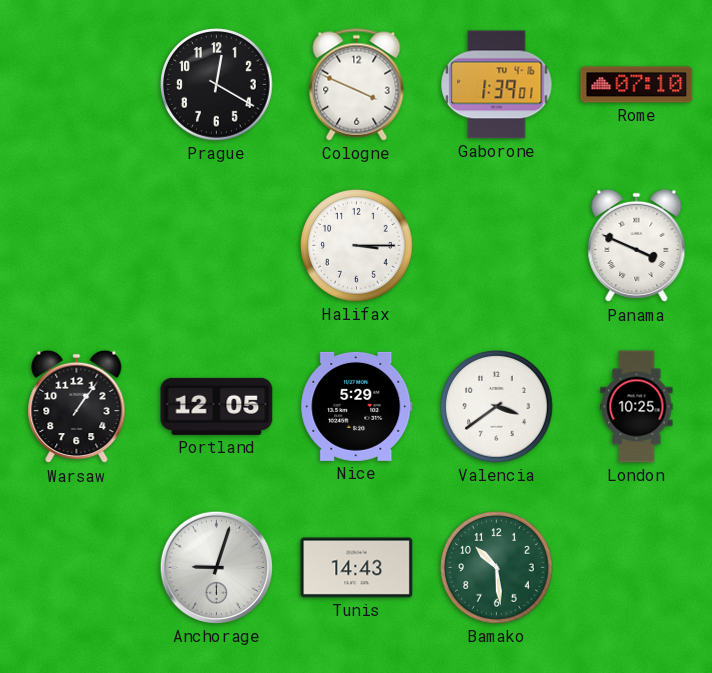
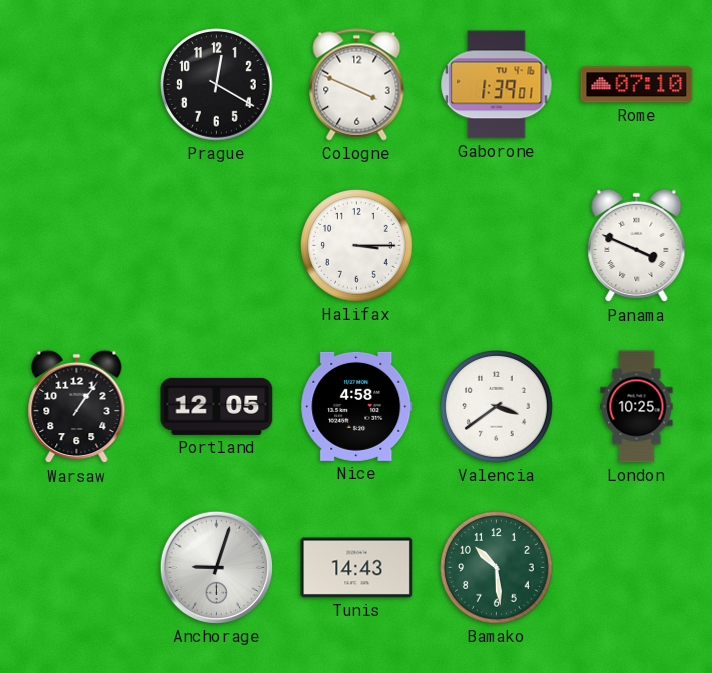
Nice: 5:29 -> 4:58 (357, 406)
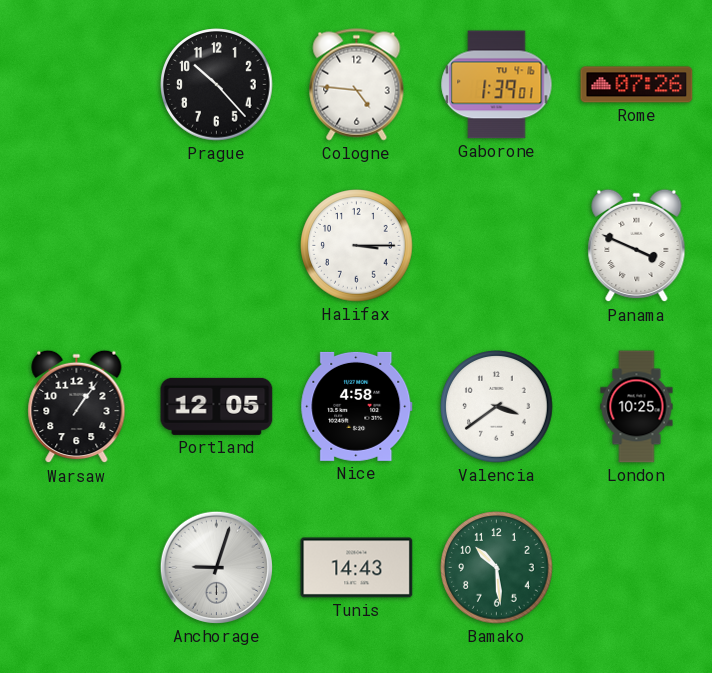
Prague: 12:20 -> 10:23 (217, 85)
Cologne: 3:49 -> 4:46 (357, 85)
Rome: 07:10 -> 07:26 (637, 85)
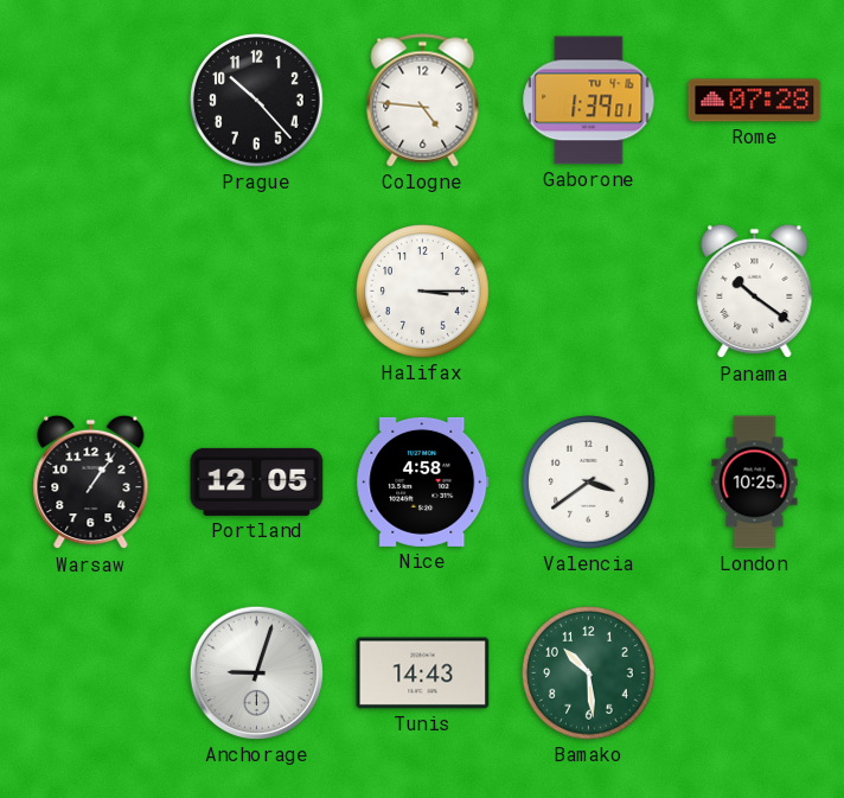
Rome: 07:26 -> 07:28 (755, 101)
Panama: 3:49 -> 10:21 (755, 292)
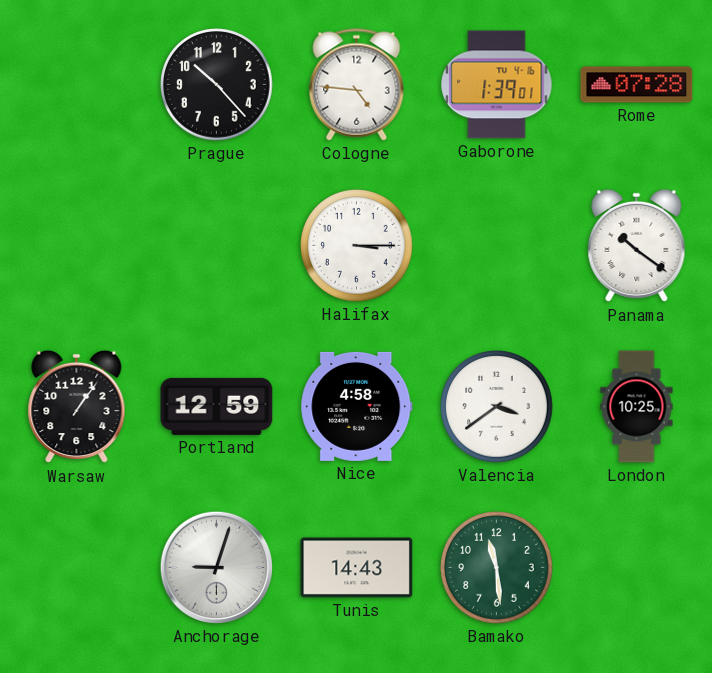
Portland: 12:05 -> 12:59 (217, 406)
Bamako: 10:29 -> 11:29 (497, 568)
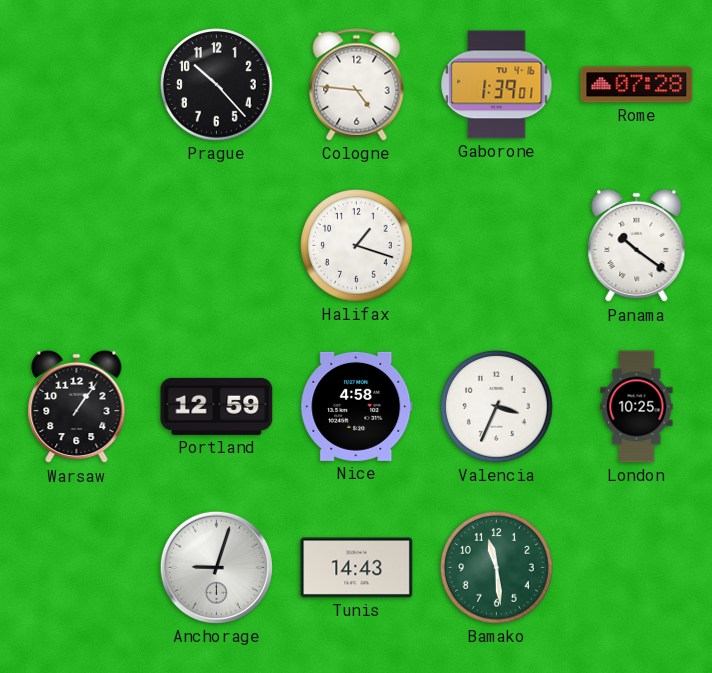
Halifax: 3:15 -> 1:18 (357, 246)
Valencia: 3:39 -> 3:34 (497, 407)
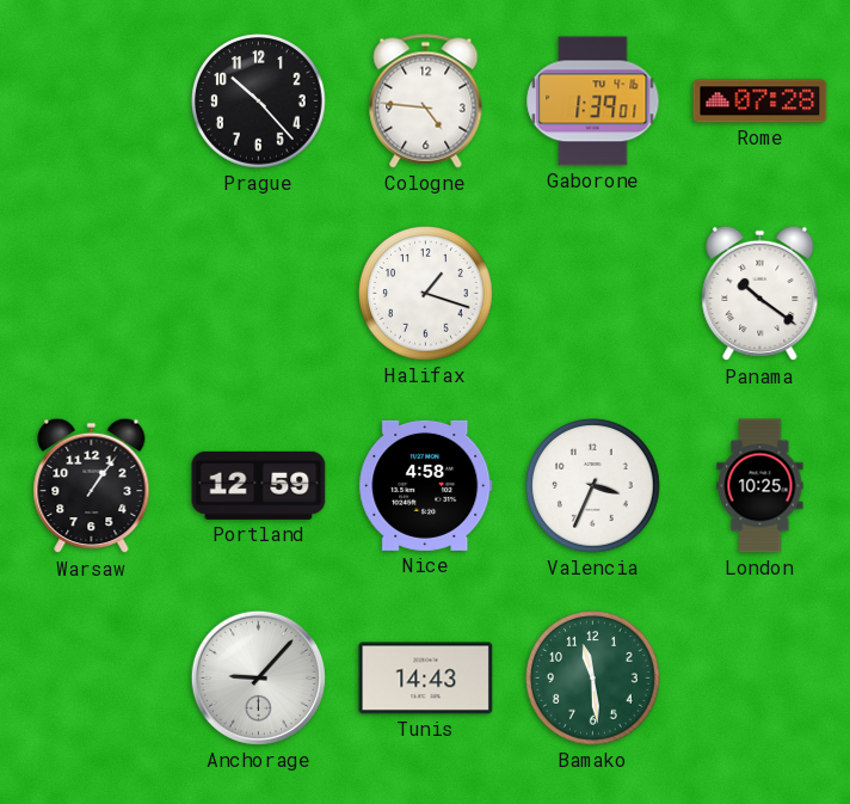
Anchorage: 9:03 -> 9:07 (258, 677)
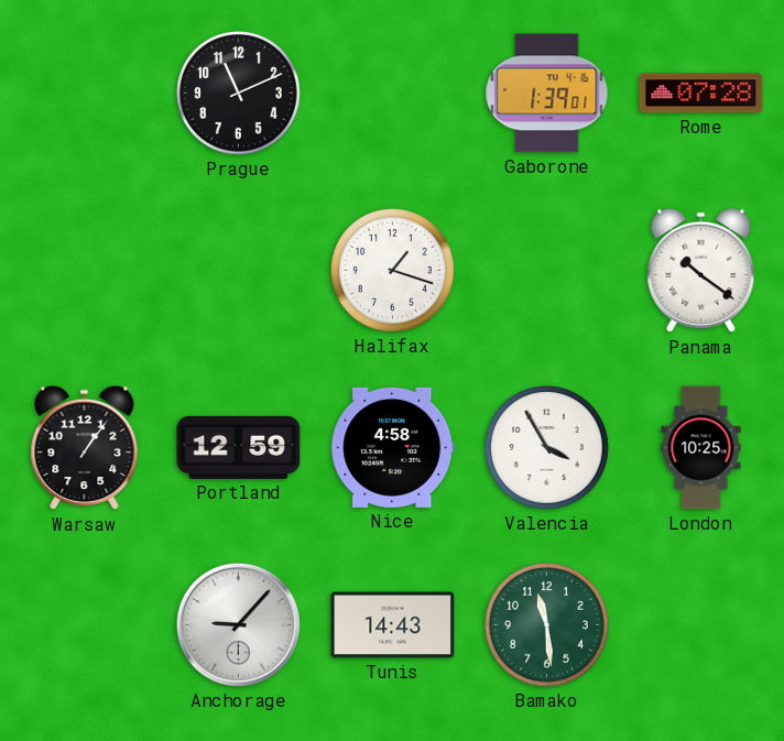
Prague: 10:23 -> 11:11 (239, 94)
Cologne: 4:46 -> none (426, 102)
Valencia: 3:34 -> 3:55 (547, 448)
